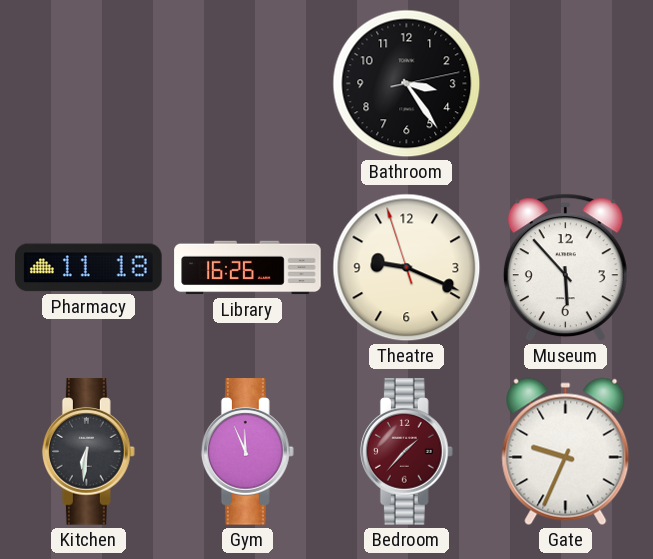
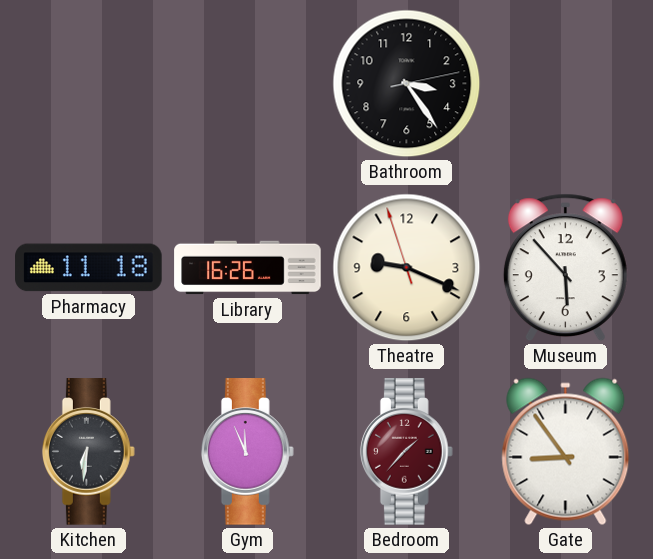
Gate: 9:34 -> 8:54 (566, 452)
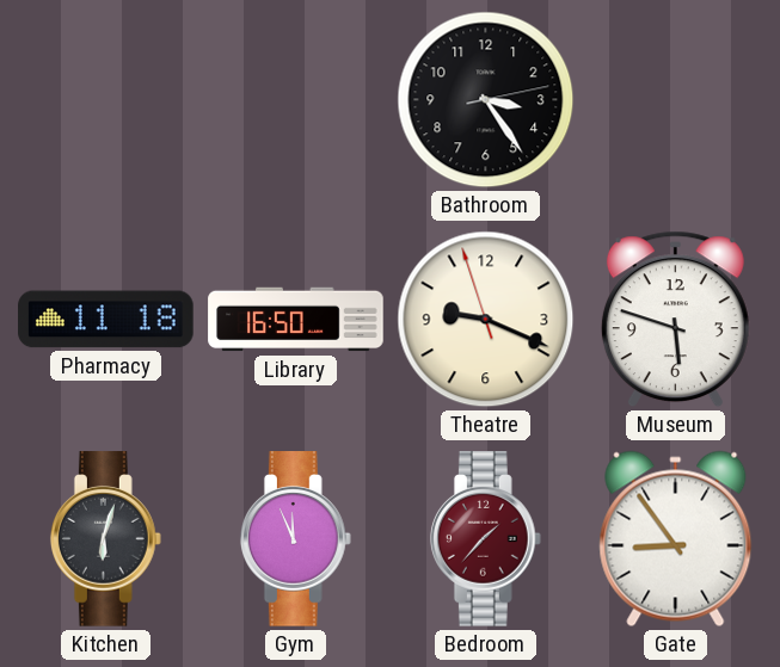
Library: 16:26 -> 16:50 (296, 320)
Museum: 5:53 -> 5:48 (675, 320)
Kitchen: 6:31 -> 6:03 (105, 539)
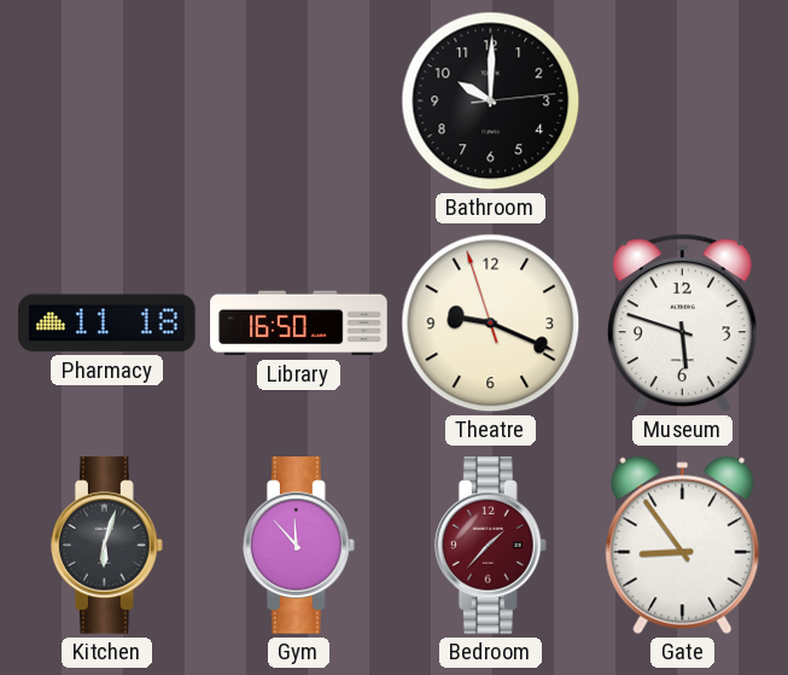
Bathroom: 3:24 -> 10:00 (491, 101)
Gym: 11:56 -> 11:53 (298, 546)
